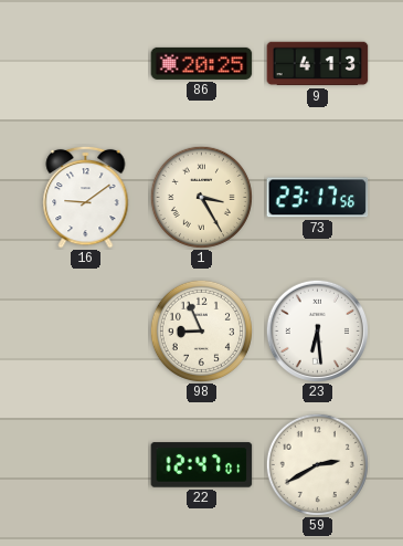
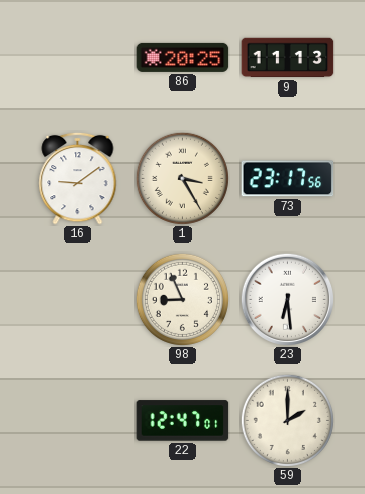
9: 4:13 -> 11:13 (288, 58)
59: 2:40 -> 2:00 (287, 420)
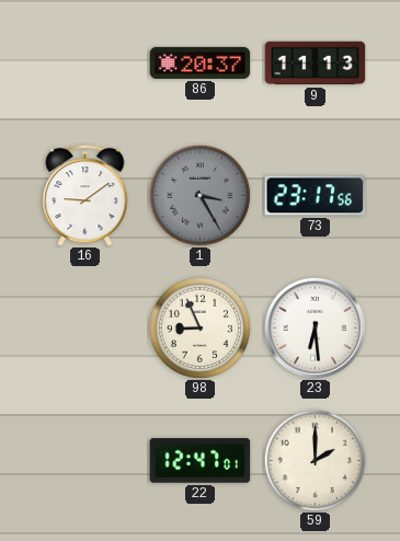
86: 20:25 -> 20:37 (201, 62)
1 dial: cream -> grey (199, 195)
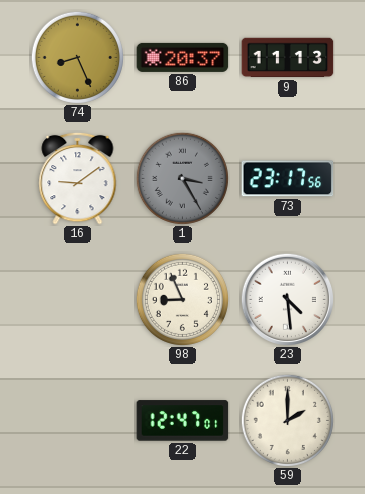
74: none -> 8:26 (77, 57)
23: 6:29 -> 4:29 (287, 299)
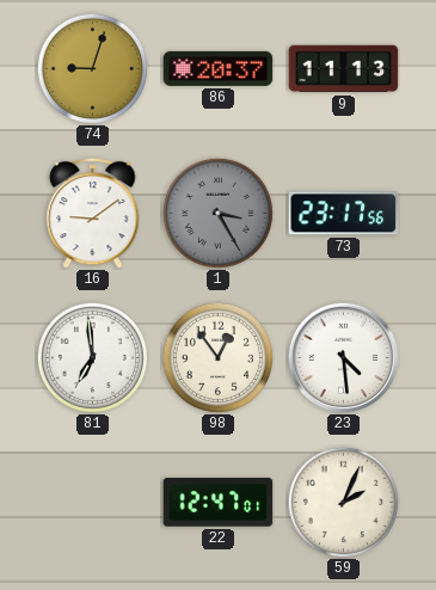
74: 8:26 -> 9:03 (92, 68)
81: none -> 6:59 (92, 357)
98: 8:56 -> 12:54 (217, 357)
59: 2:00 -> 2:04 (343, 502)
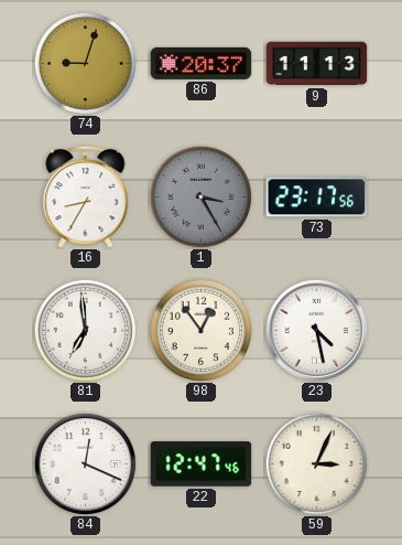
16: 9:09 -> 8:35 (86, 196)
23: 4:29 -> 4:28 (316, 330)
84: none -> 12:19 (85, 463)
22: 12:47:01 -> 12:47:46 (202, 464)
59: 2:04 -> 3:04 (316, 463)
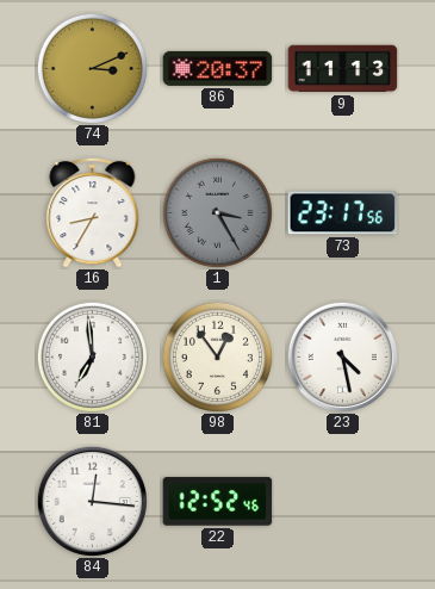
74: 9:03 -> 3:11 (92, 68)
84: 12:19 -> 12:16 (92, 501)
22: 12:47 -> 12:52 (218, 502)
59: 3:04 -> none (316, 463)
